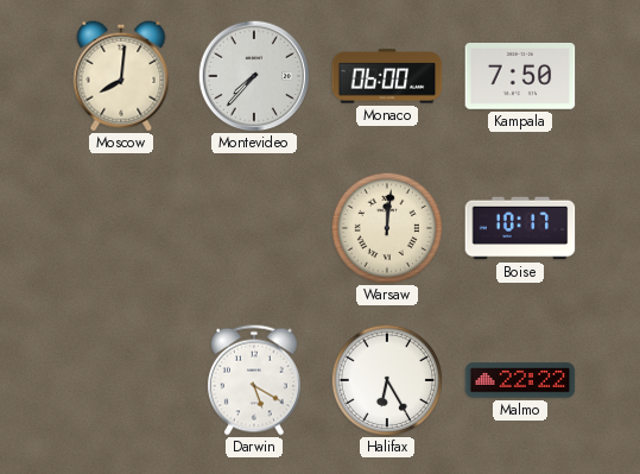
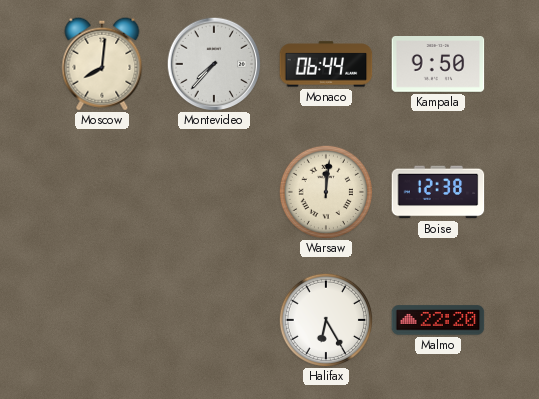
Monaco: 06:00 -> 06:44 (326, 64)
Kampala: 7:50 -> 9:50 (438, 65)
Boise: 10:17 -> 12:38 (438, 192)
Darwin: 5:20 -> none (254, 380)
Malmo: 22:22 -> 22:20 (438, 320)
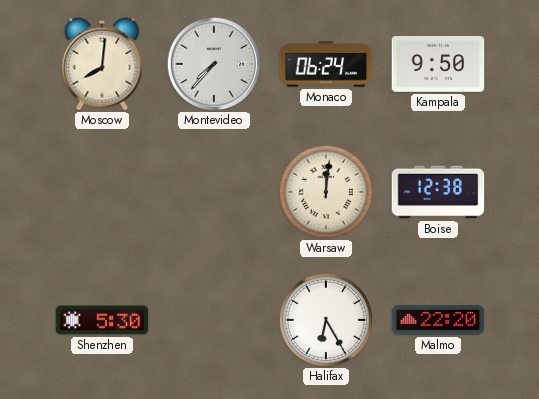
Monaco: 06:44 -> 06:24 (326, 64)
Shenzhen: none -> 5:30 (102, 320)
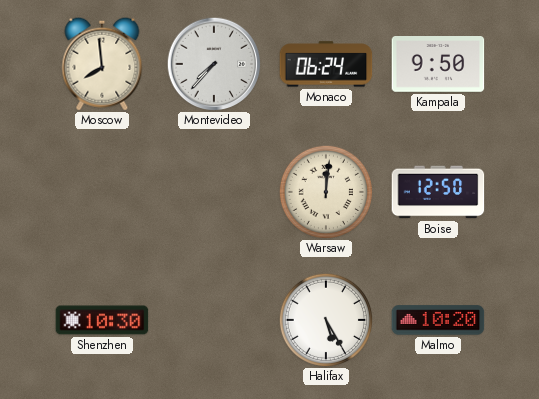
Moscow: 8:01 -> 7:59 (102, 64)
Boise: 12:38 -> 12:50 (438, 192)
Shenzhen: 5:30 -> 10:30 (102, 320)
Halifax: 6:25 -> 5:25 (325, 319)
Malmo: 22:20 -> 10:20 (438, 320)
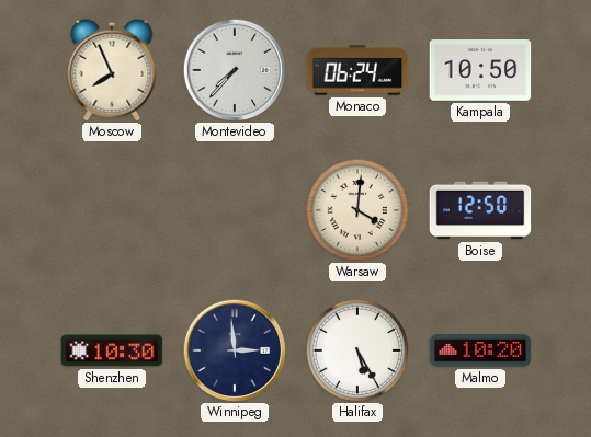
Moscow: 7:59 -> 7:56 (112, 70)
Kampala: 9:50 -> 10:50 (480, 71)
Warsaw: 12:01 -> 4:01 (356, 209)
Winnipeg: none -> 2:59 (235, 350)
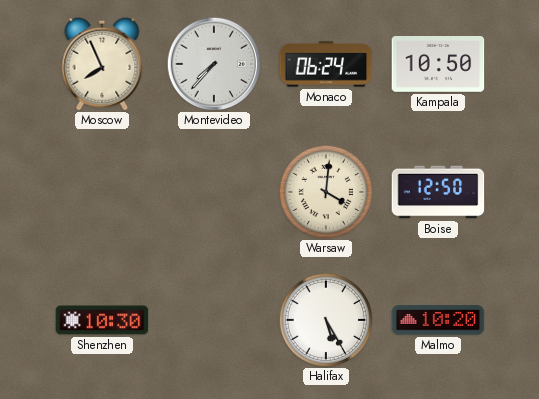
Winnipeg: 2:59 -> none (235, 350)
